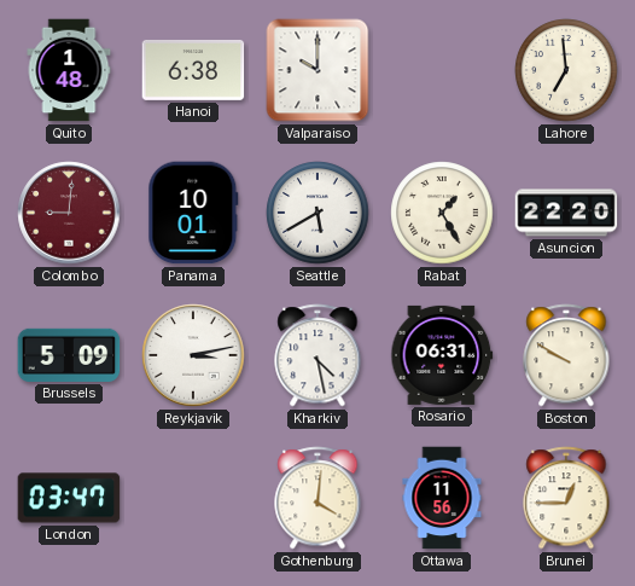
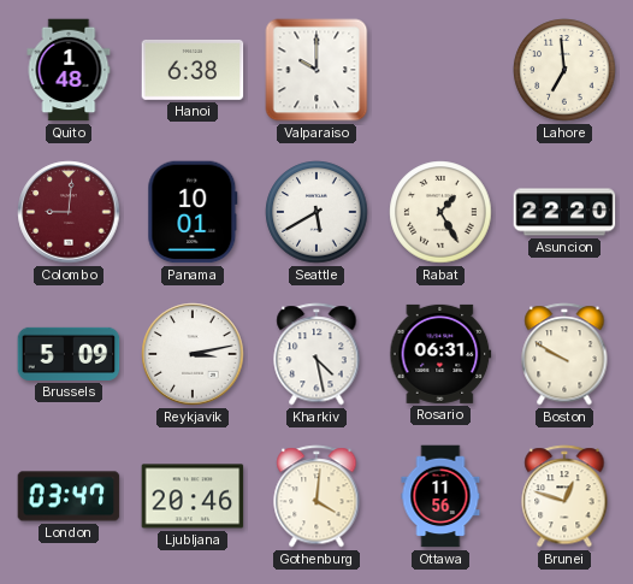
Ljubljana: none -> 20:46 (193, 496)
Brunei: 12:45 -> 12:48 (564, 496)
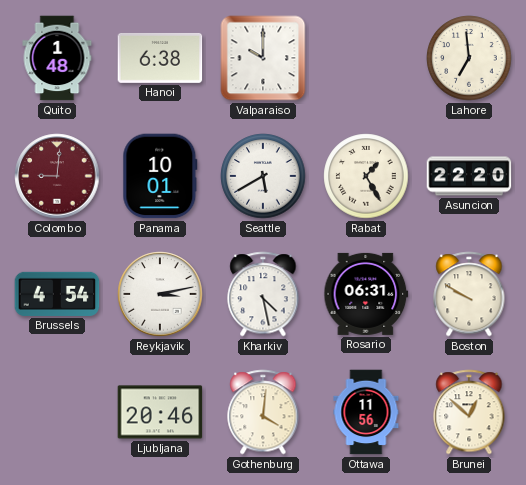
Brussels: 5:09 -> 4:54 (57, 294)
London: 03:47 -> none (69, 496)
Brunei: 12:48 -> 12:52 (469, 412)
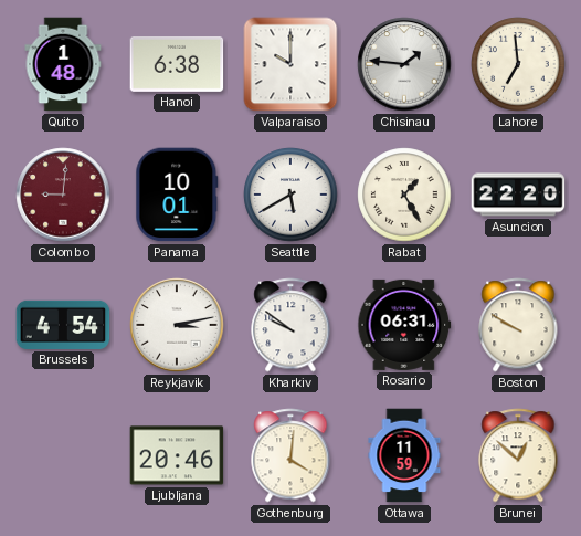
Chisinau: none -> 1:46 (404, 64)
Kharkiv: 4:28 -> 9:51 (290, 325)
Ottawa: 11:56 -> 11:59 (404, 455)
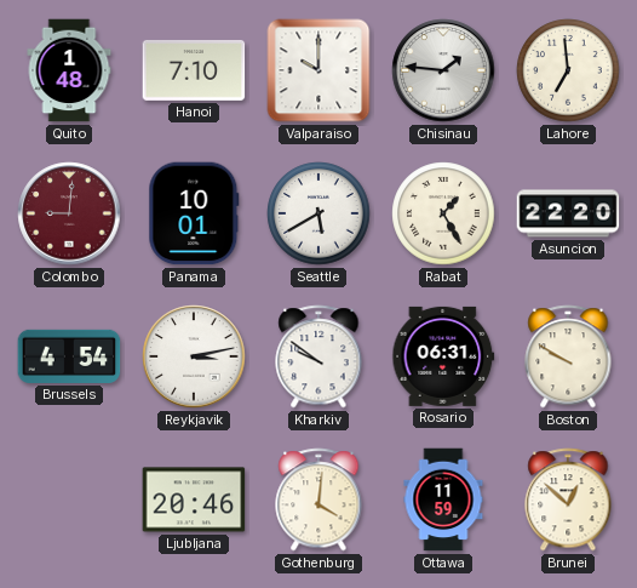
Hanoi: 6:38 -> 7:10 (194, 70)
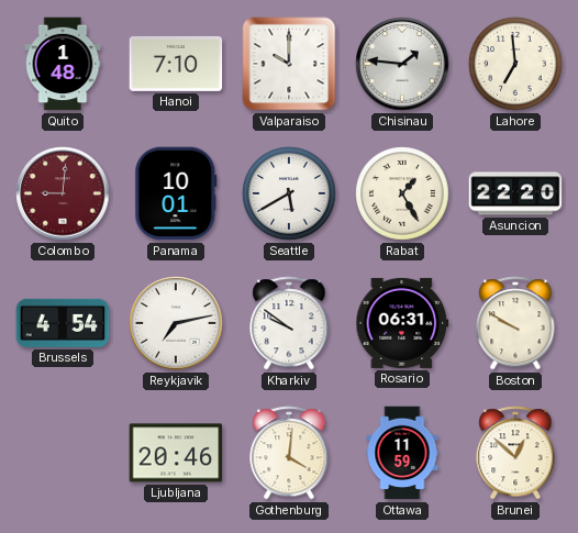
Reykjavik: 3:13 -> 7:13 (176, 323)
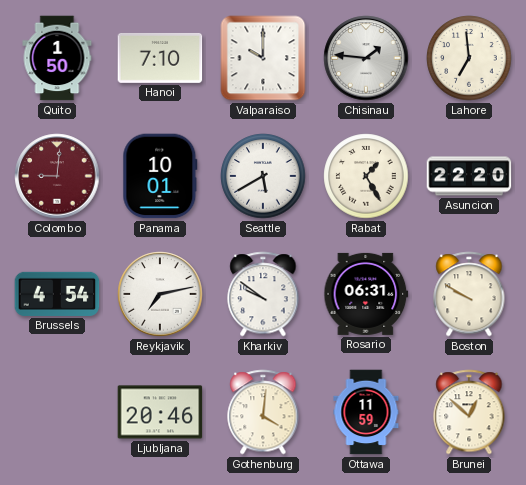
Quito: 1:48 -> 1:50 (57, 58)
